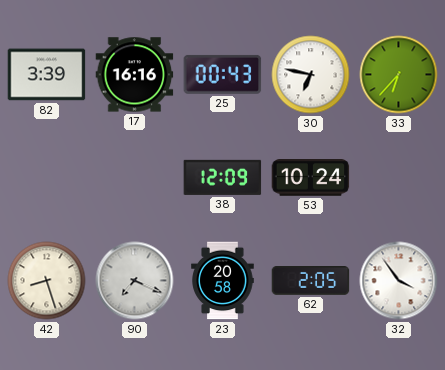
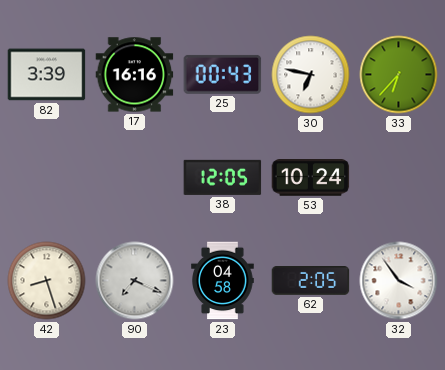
38: 12:09 -> 12:05 (223, 177)
23: 20:58 -> 04:58 (223, 281)
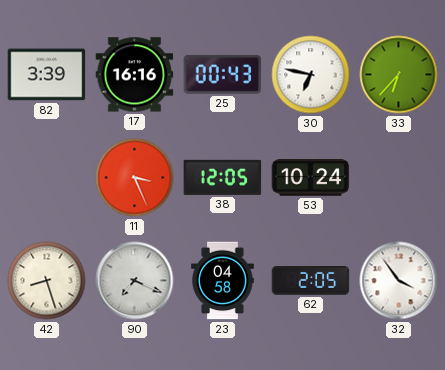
11: none -> 3:26 (135, 178)
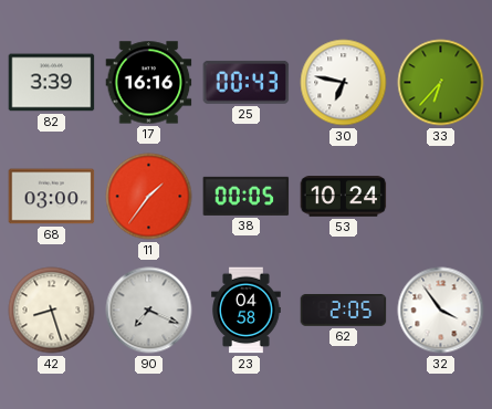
68: none -> 03:00 (52, 197)
11: 3:26 -> 1:36 (149, 197)
38: 12:05 -> 00:05 (247, 196)
